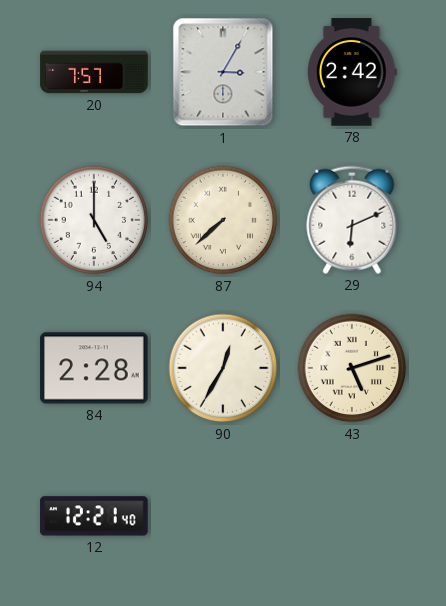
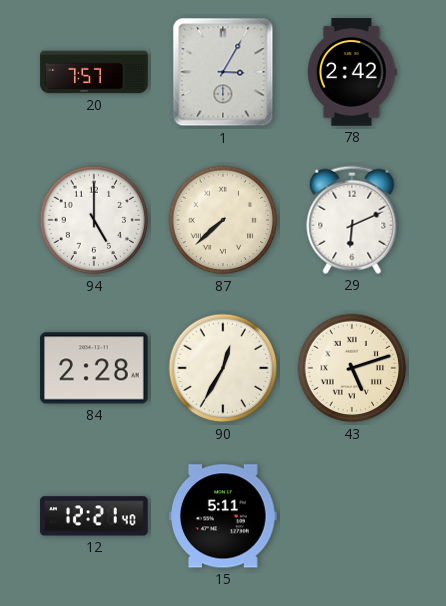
15: none -> 5:11 (223, 516)
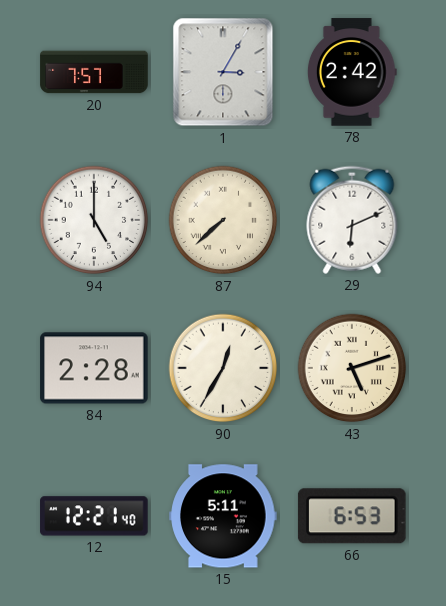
66: none -> 6:53 (352, 516)
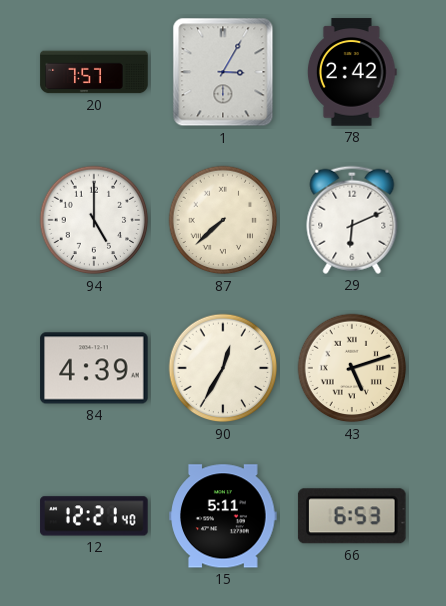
84: 2:28 -> 4:39 (94, 368)
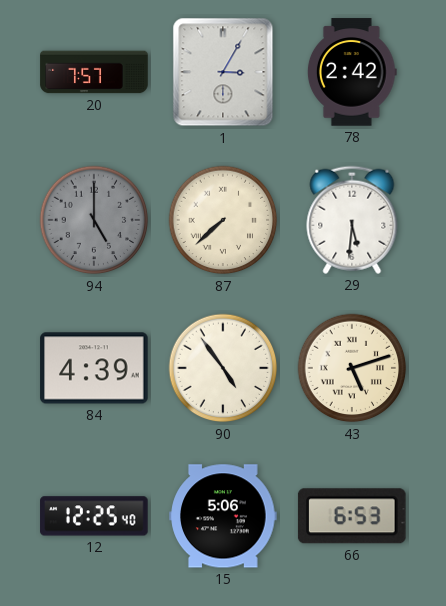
94 dial: white -> grey (94, 220)
29: 6:11 -> 5:31 (352, 220)
90: 12:35 -> 4:54 (223, 368)
12: 12:21 -> 12:25 (94, 516)
15: 5:11 -> 5:06 (223, 516)
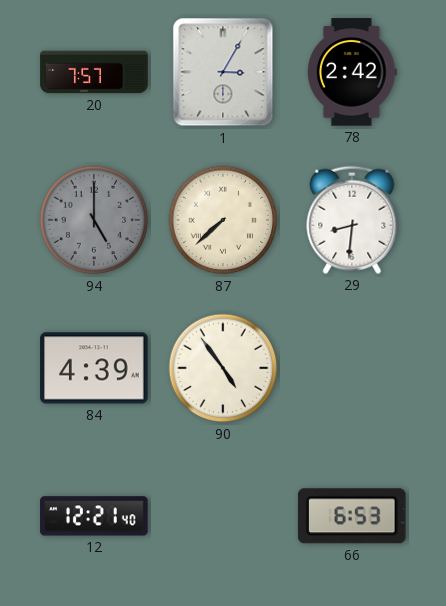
29: 5:31 -> 8:31 (352, 220)
43: 5:12 -> none (352, 368)
12: 12:25 -> 12:21 (94, 516)
15: 5:06 -> none (223, 516)
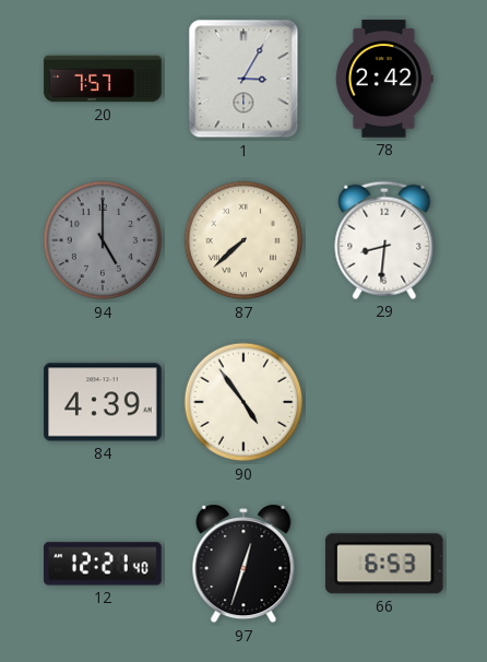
97: none -> 12:33 (243, 564)
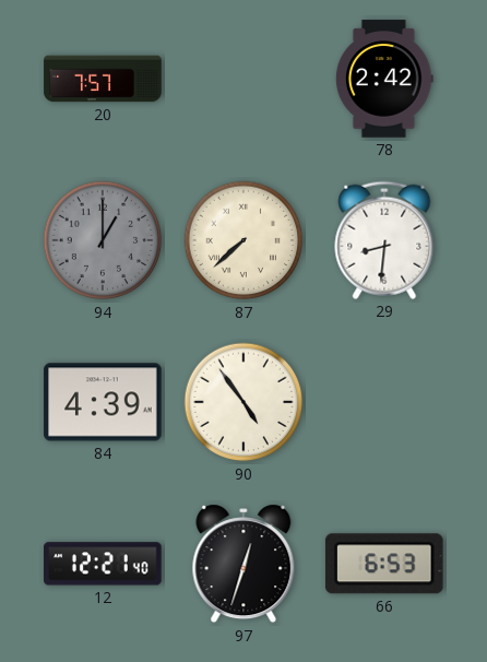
1: 3:05 -> none (243, 79)
94: 5:00 -> 1:00 (103, 240)
